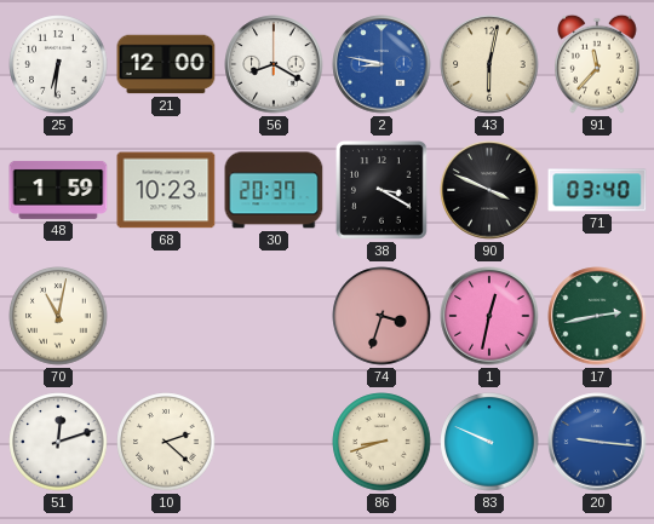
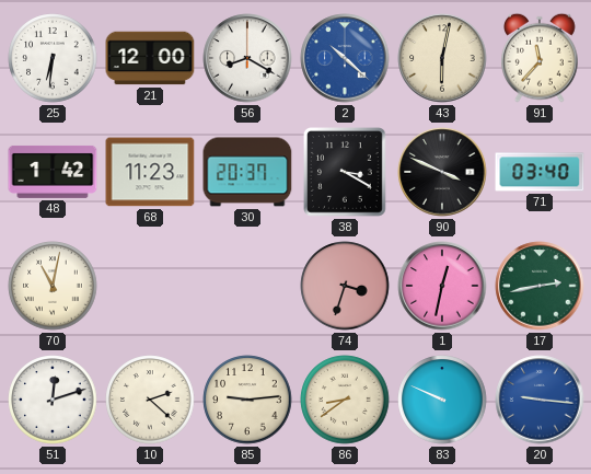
2: 8:47 -> 10:22 (345, 58)
48: 1:59 -> 1:42 (53, 172)
68: 10:23 -> 11:23 (150, 172)
85: none -> 9:14 (247, 400)
86: 8:42 -> 8:39 (345, 400)
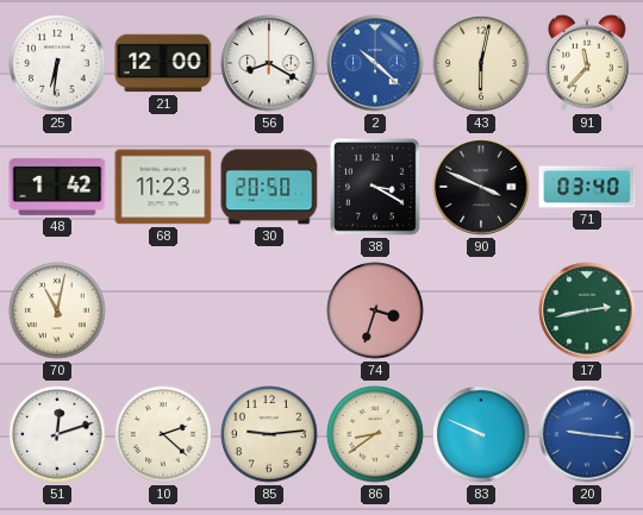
30: 20:37 -> 20:50 (269, 187)
1: 12:32 -> none (442, 286)
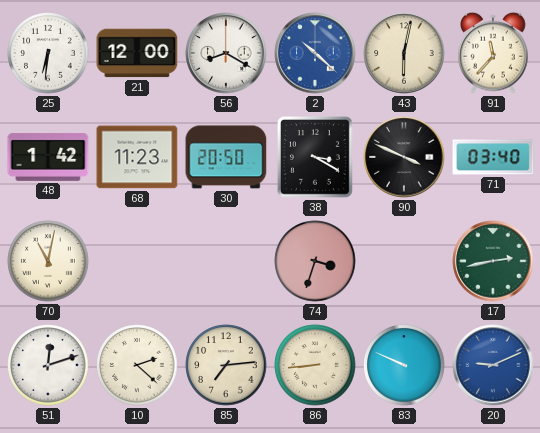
85: 9:14 -> 7:14 (226, 365)
86: 8:39 -> 8:44 (315, 365)
20: 9:16 -> 9:11 (493, 365)
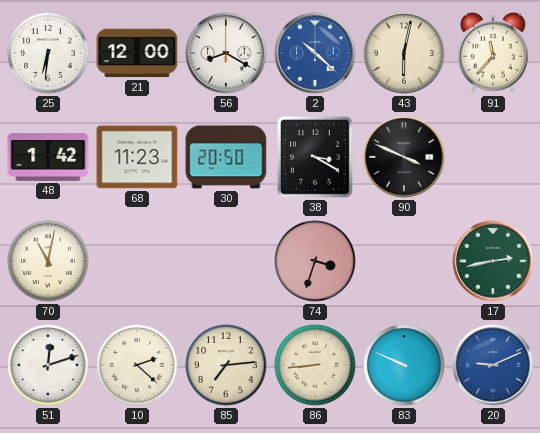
71: 03:40 -> none (493, 157)
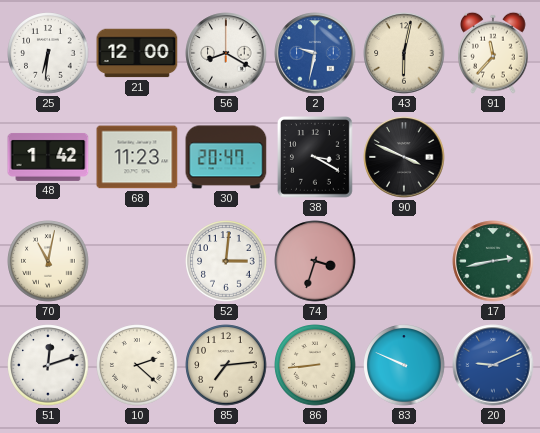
2: 10:22 -> 9:32 (315, 53)
30: 20:50 -> 20:47 (226, 157)
52: none -> 3:01 (226, 261)
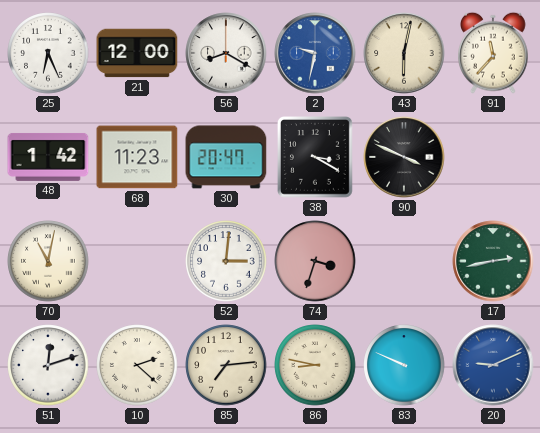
25: 6:31 -> 6:26 (48, 53)
86: 8:44 -> 8:47 (315, 365)
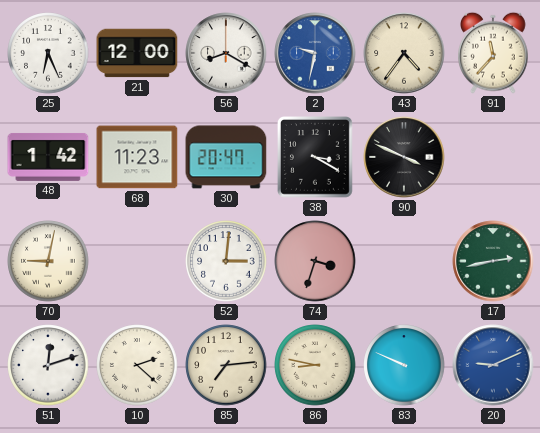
43: 6:02 -> 4:36 (404, 53)
70: 11:02 -> 9:02 (48, 261)
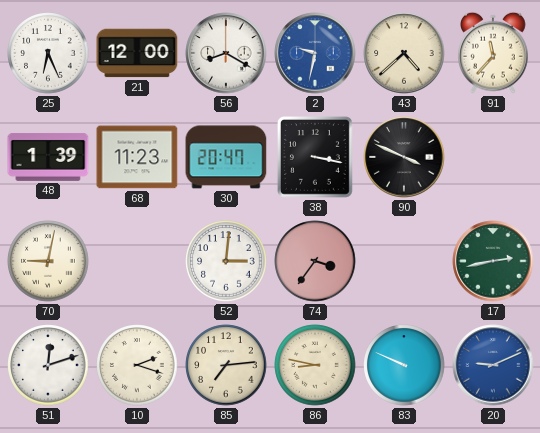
43: 4:36 -> 4:38 (404, 53)
48: 1:42 -> 1:39 (48, 157)
38: 3:20 -> 3:17 (315, 158)
74: 3:33 -> 3:36 (315, 261)
10: 2:22 -> 2:18 (137, 365)
